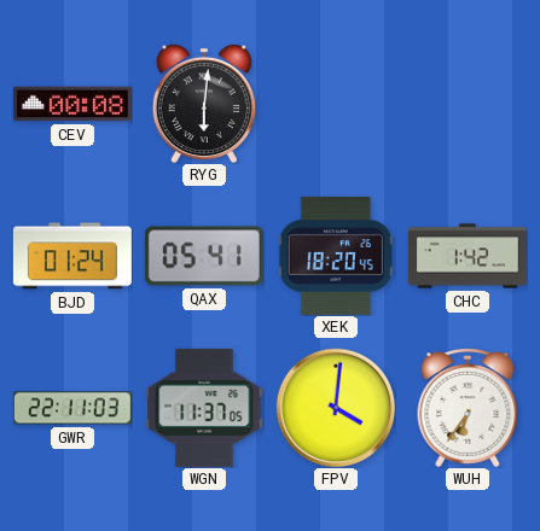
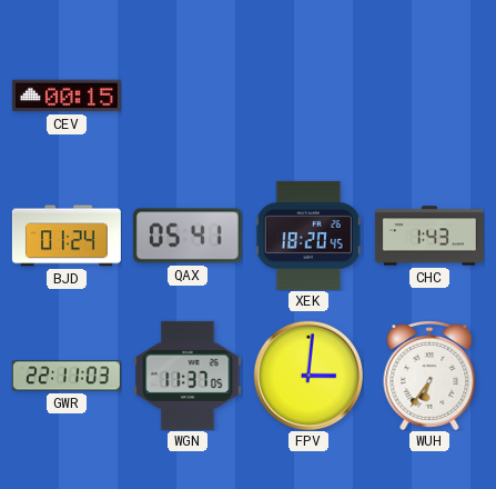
CEV: 00:08 -> 00:15 (67, 96)
RYG: 6:01 -> none (204, 104)
CHC: 1:42 -> 1:43 (429, 236)
FPV: 4:01 -> 3:01 (307, 375)
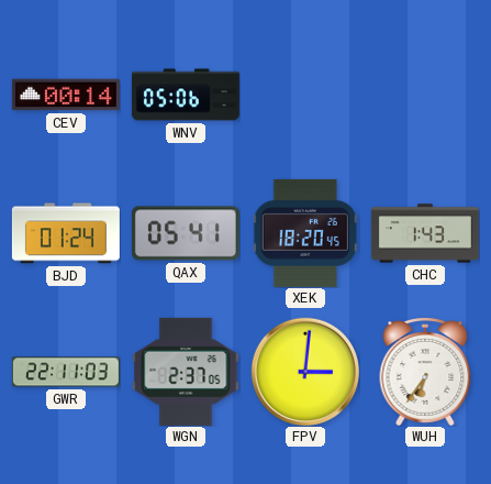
CEV: 00:15 -> 00:14 (66, 95)
WNV: none -> 05:06 (186, 95)
WGN: 11:37 -> 2:37 (186, 372)
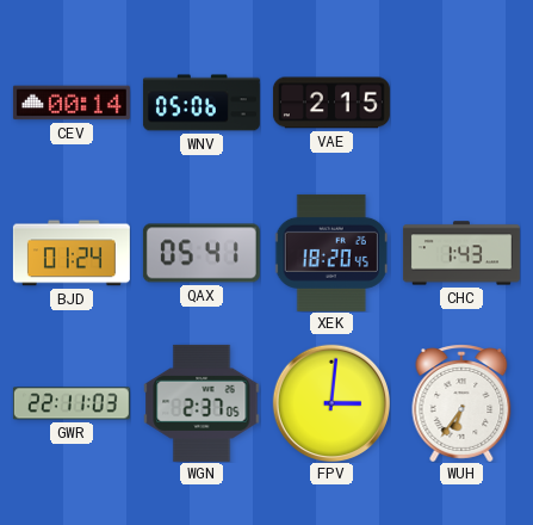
VAE: none -> 2:15 (331, 103)
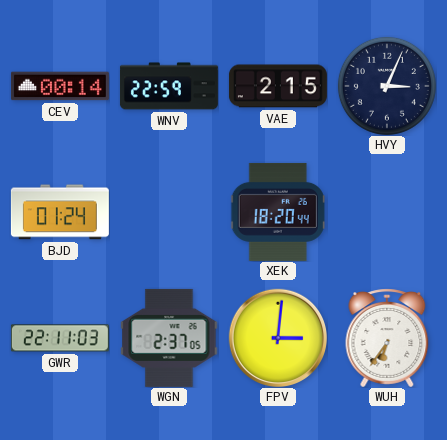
WNV: 05:06 -> 22:59 (169, 86)
HVY: none -> 3:04 (387, 86)
QAX: 05:41 -> none (202, 253)
XEK: 18:20:45 -> 18:20:44 (278, 212)
CHC: 1:43 -> none (461, 253)
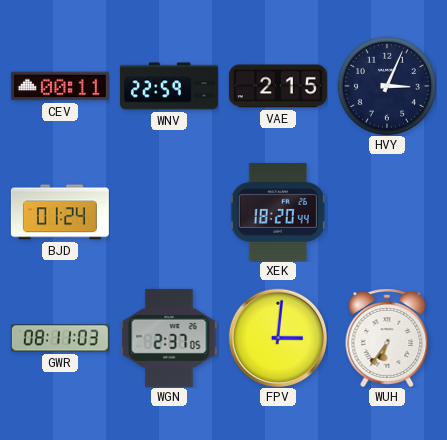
CEV: 00:14 -> 00:11 (60, 86)
GWR: 22:11 -> 08:11 (60, 338)
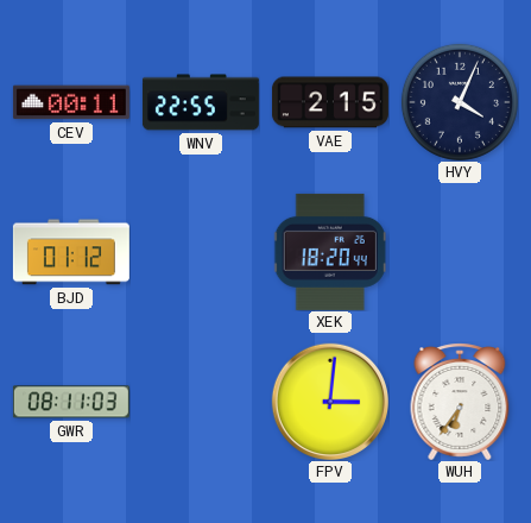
WNV: 22:59 -> 22:55 (201, 102)
HVY: 3:04 -> 4:04 (460, 102)
BJD: 01:24 -> 01:12 (71, 252)
WGN: 2:37 -> none (169, 338)
